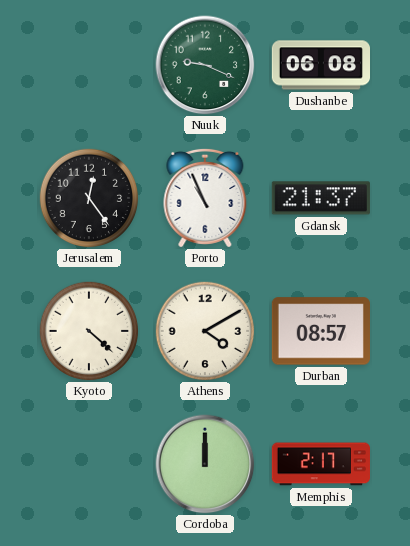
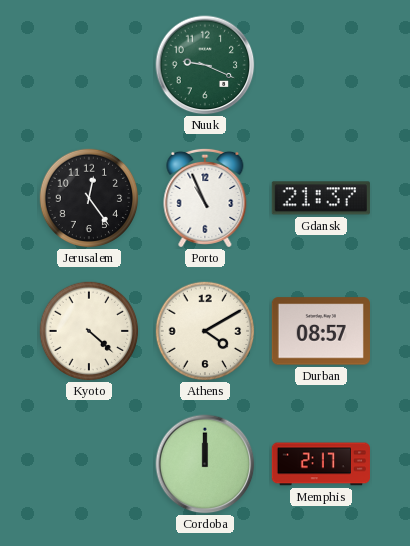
Dushanbe: 06:08 -> none (320, 65)
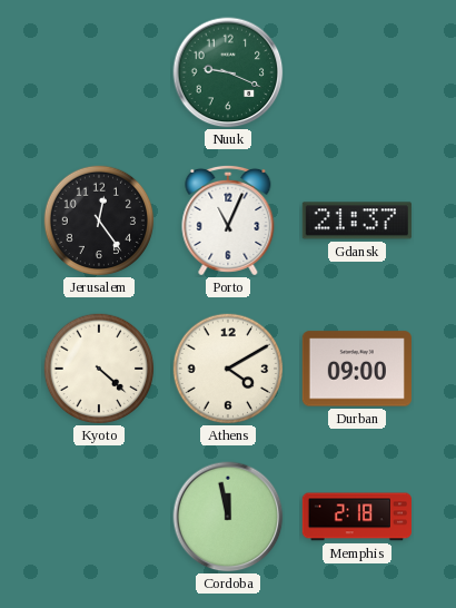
Porto: 10:56 -> 11:04 (228, 220)
Durban: 08:57 -> 09:00 (357, 369)
Cordoba: 12:00 -> 11:58 (228, 517)
Memphis: 2:17 -> 2:18 (357, 517)
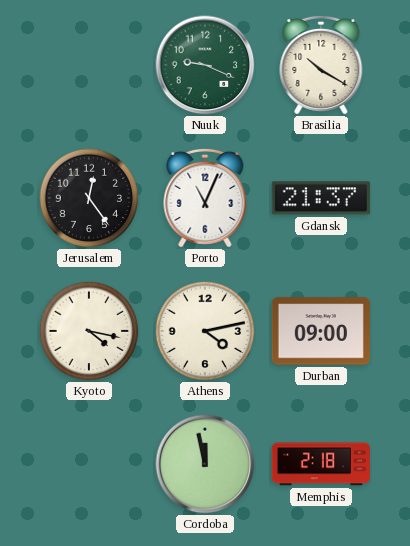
Brasilia: none -> 10:20 (321, 65)
Kyoto: 4:22 -> 4:17 (89, 331)
Athens: 4:10 -> 4:13 (205, 331)
